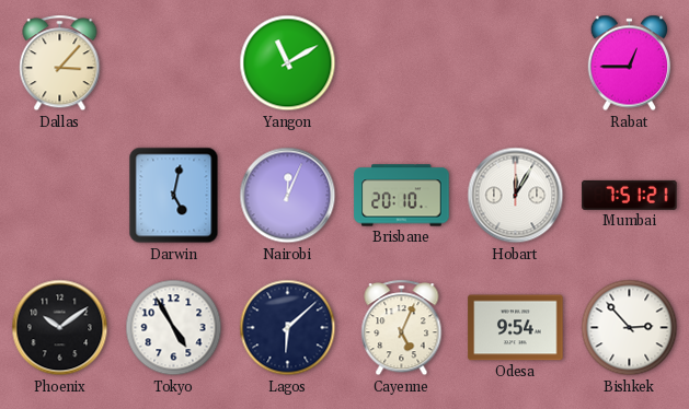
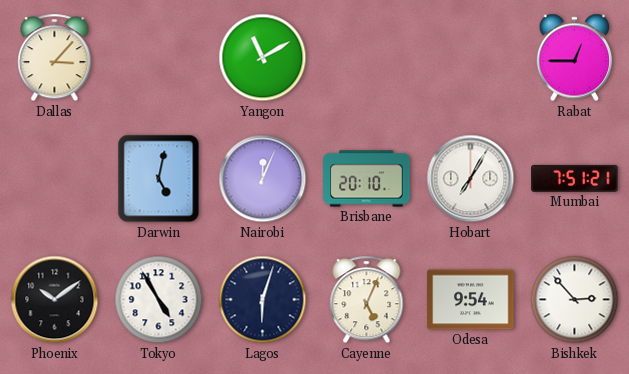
Hobart: 12:05 -> 7:05 (471, 179)
Lagos: 6:08 -> 6:03 (263, 300)
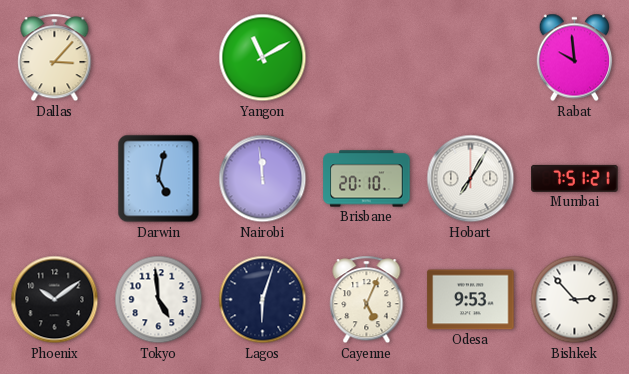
Rabat: 12:45 -> 9:59 (575, 58)
Nairobi: 12:04 -> 11:59 (263, 179)
Tokyo: 4:55 -> 4:59 (159, 300)
Odesa: 9:54 -> 9:53 (471, 300)
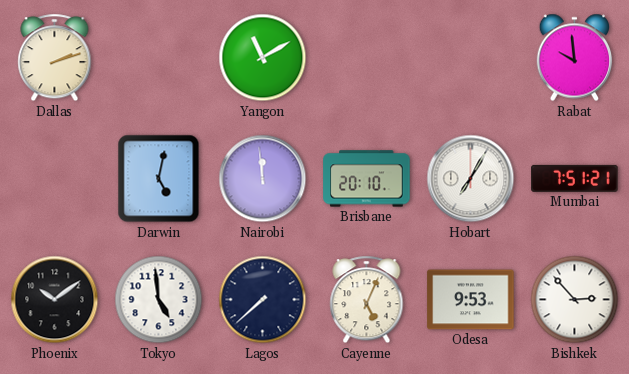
Dallas: 3:07 -> 2:12 (55, 58)
Lagos: 6:03 -> 7:38 (263, 300)
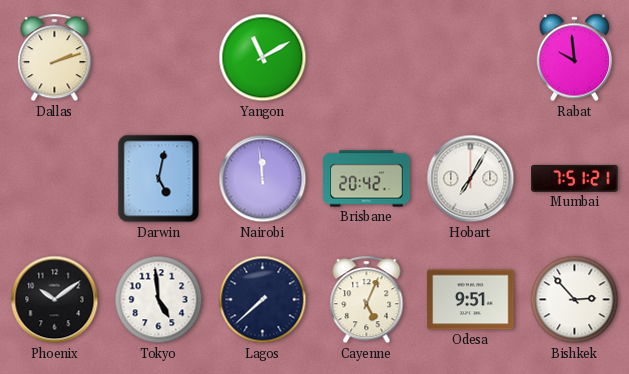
Brisbane: 20:10 -> 20:42 (367, 179)
Odesa: 9:53 -> 9:51 (471, 300)
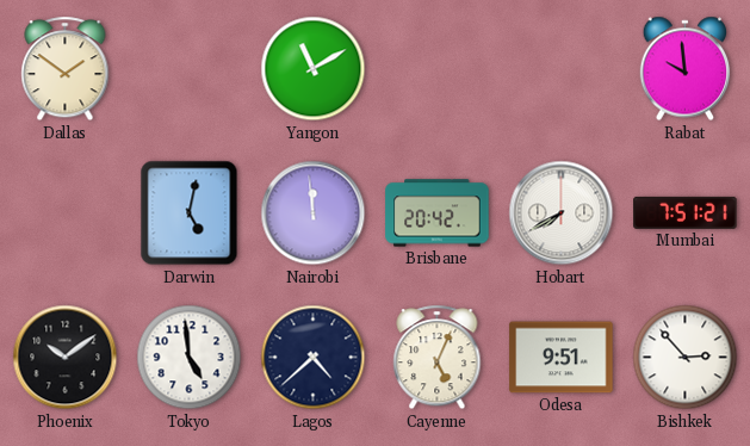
Dallas: 2:12 -> 1:51 (66, 69)
Hobart: 7:05 -> 7:40 (562, 213)
Lagos: 7:38 -> 4:38 (314, 358)
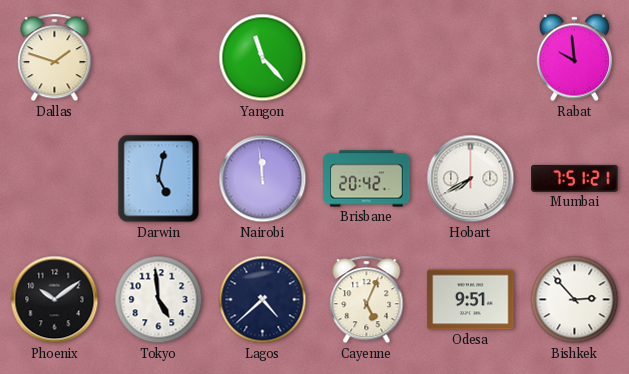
Dallas: 1:51 -> 1:48 (55, 58)
Yangon: 11:10 -> 11:23 (263, 58)
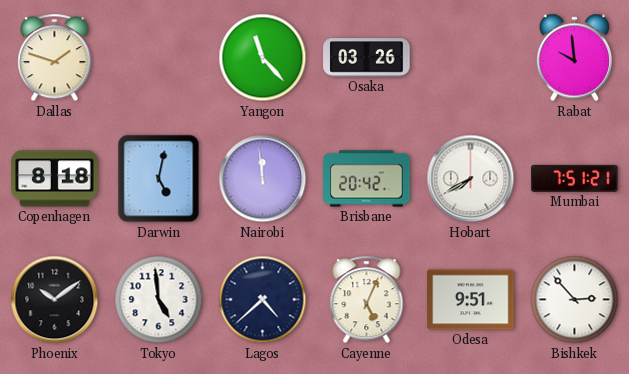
Osaka: none -> 03:26 (367, 58)
Copenhagen: none -> 8:18 (55, 179)
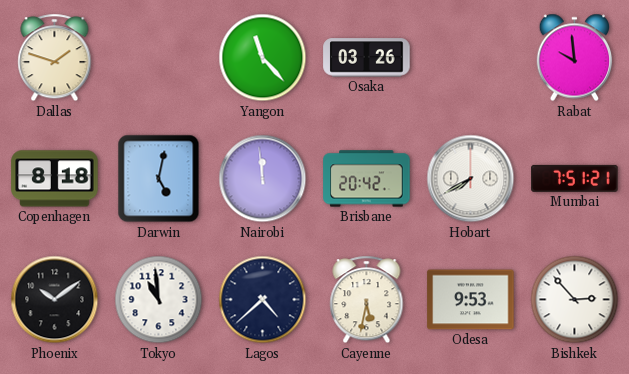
Tokyo: 4:59 -> 10:59 (159, 300)
Cayenne: 5:04 -> 5:32 (367, 300)
Odesa: 9:51 -> 9:53 (471, 300)
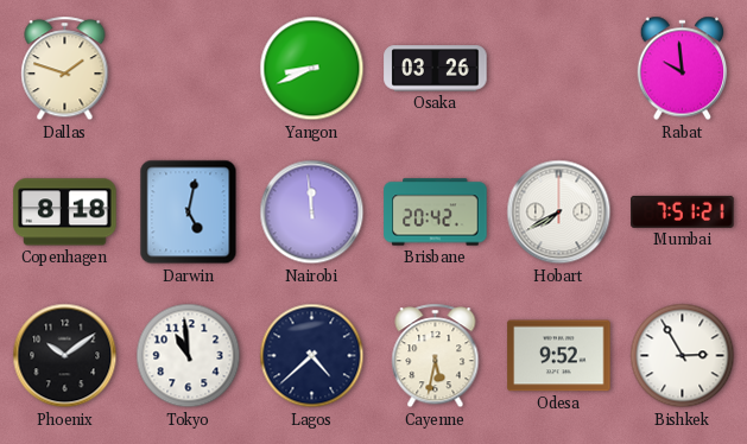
Yangon: 11:23 -> 8:41 (312, 69)
Odesa: 9:53 -> 9:52 (559, 356)
Bishkek: 2:53 -> 2:55 (683, 356)
